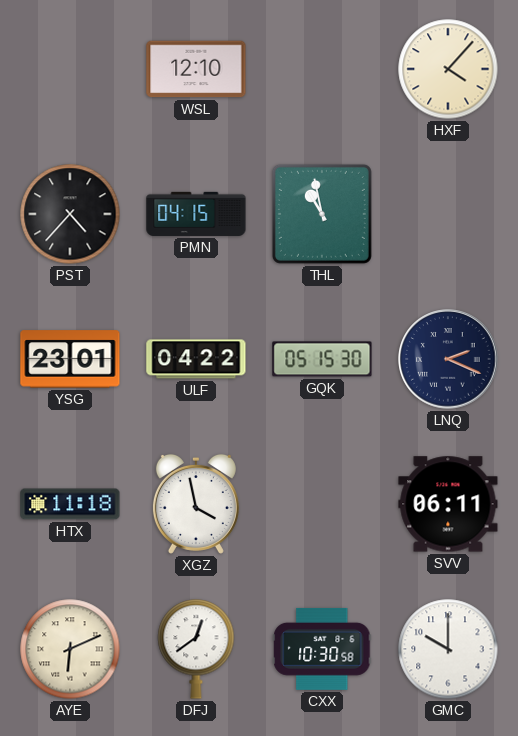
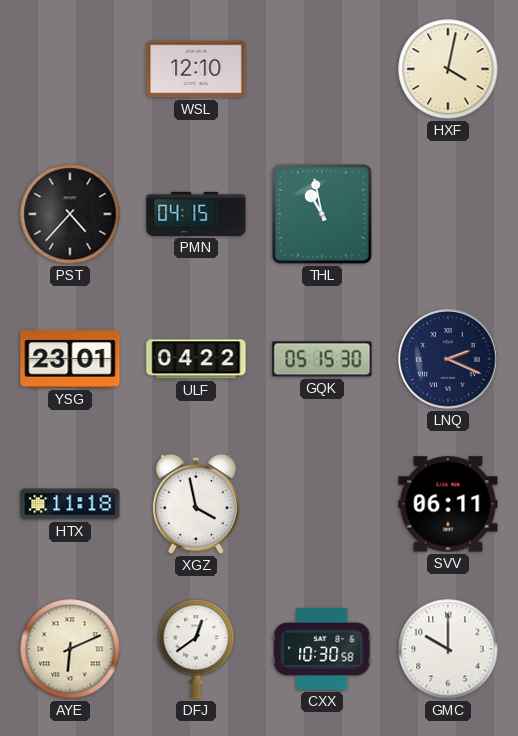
HXF: 4:07 -> 4:02 (448, 69)
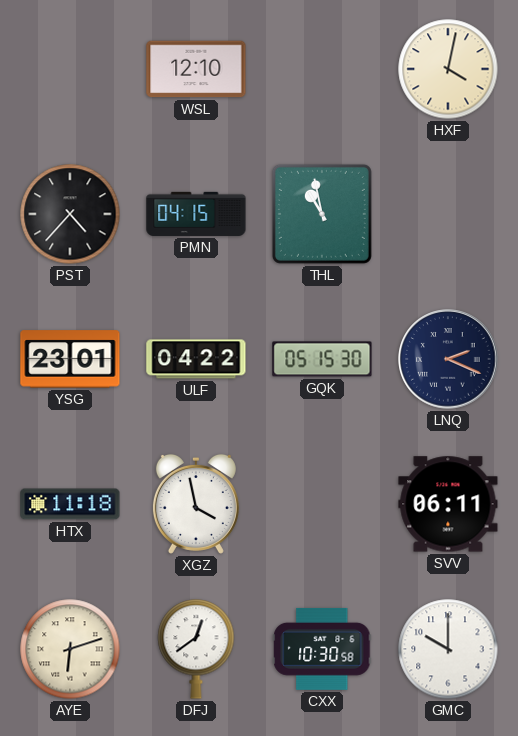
AYE: 6:11 -> 6:12 (70, 649)
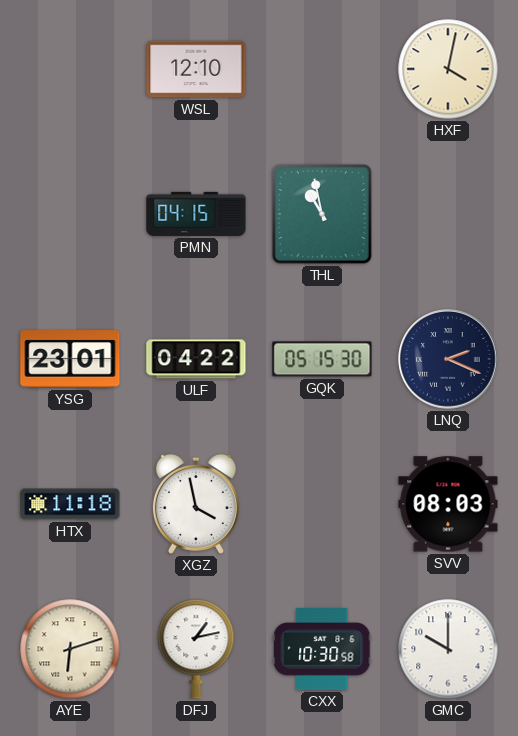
PST: 4:37 -> none (70, 214)
SVV: 06:11 -> 08:03 (448, 504)
DFJ: 12:39 -> 1:13 (196, 649)
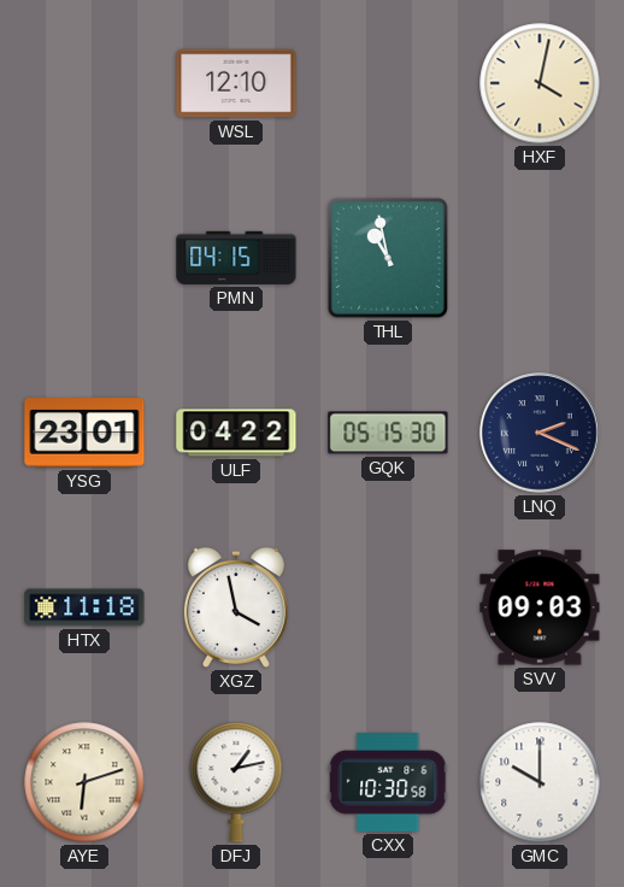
SVV: 08:03 -> 09:03 (540, 607)
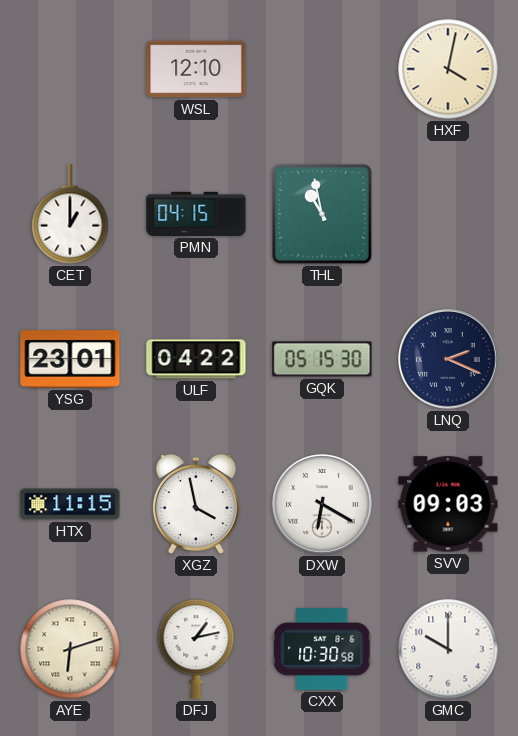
CET: none -> 1:00 (70, 214)
HTX: 11:18 -> 11:15 (70, 504)
DXW: none -> 6:20 (322, 504)
